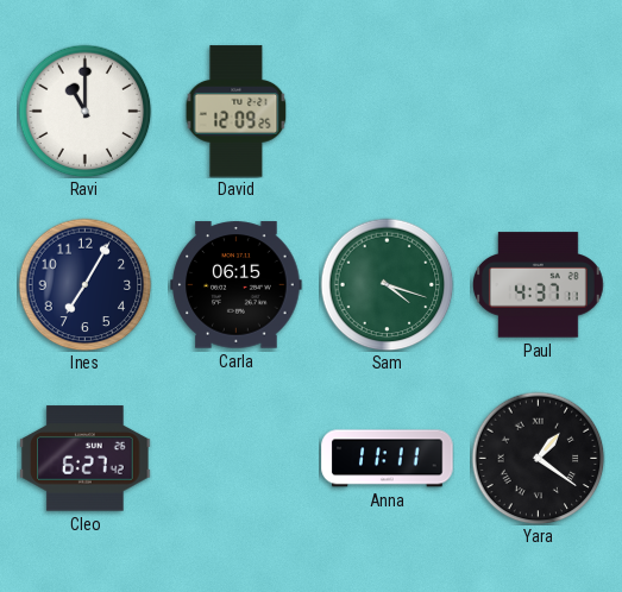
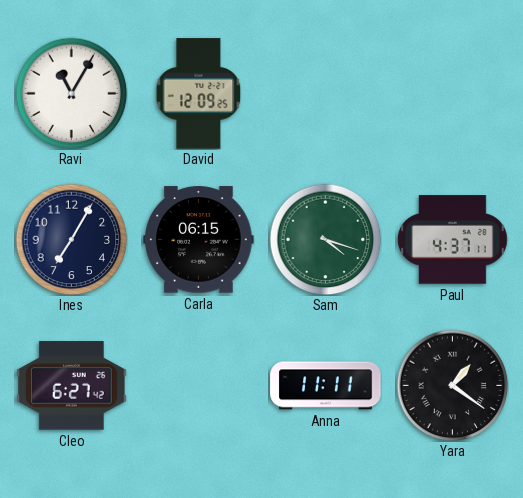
Ravi: 11:00 -> 11:05 (71, 93)
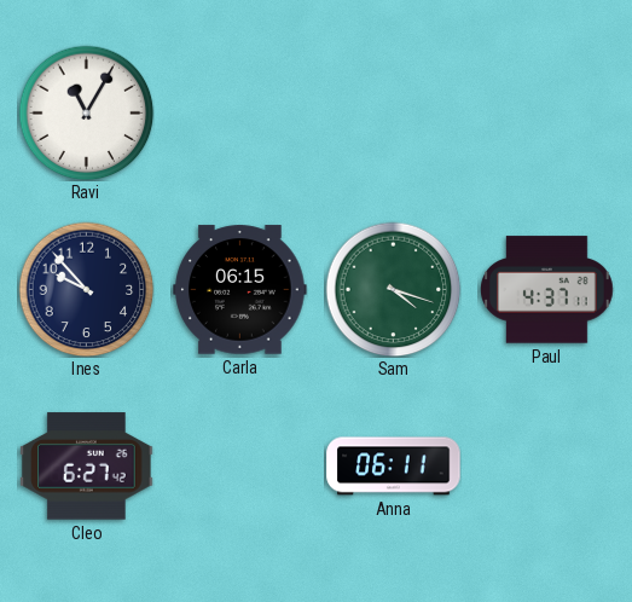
David: 12:09 -> none (199, 94)
Ines: 7:05 -> 9:53 (86, 289)
Anna: 11:11 -> 06:11 (394, 467)
Yara: 1:21 -> none (452, 385)
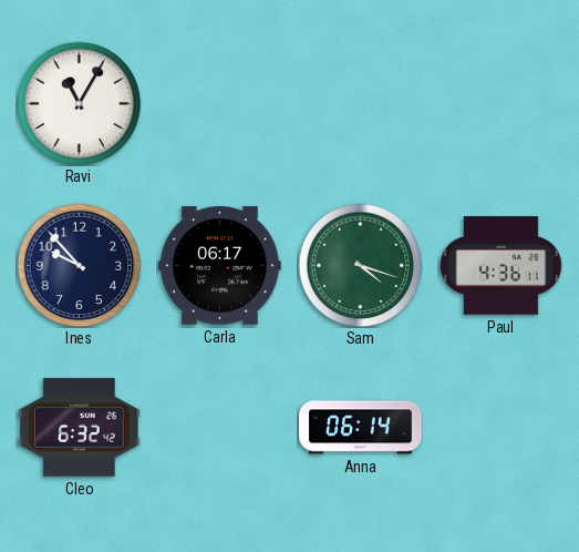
Carla: 06:15 -> 06:17 (220, 266)
Paul: 4:37 -> 4:36 (502, 266)
Cleo: 6:27 -> 6:32 (80, 428)
Anna: 06:11 -> 06:14 (361, 428)
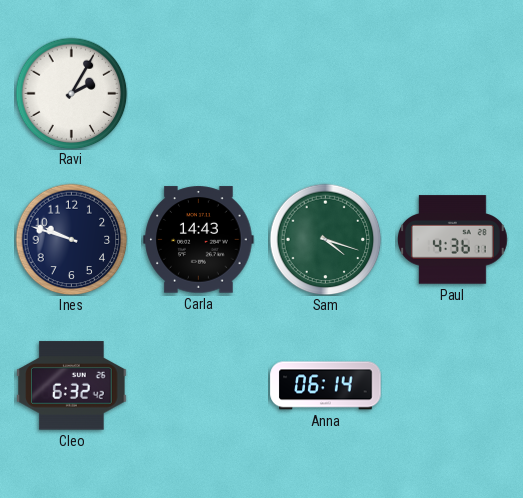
Ravi: 11:05 -> 2:05 (71, 93)
Ines: 9:53 -> 9:48 (71, 239)
Carla: 06:17 -> 14:43 (199, 240)
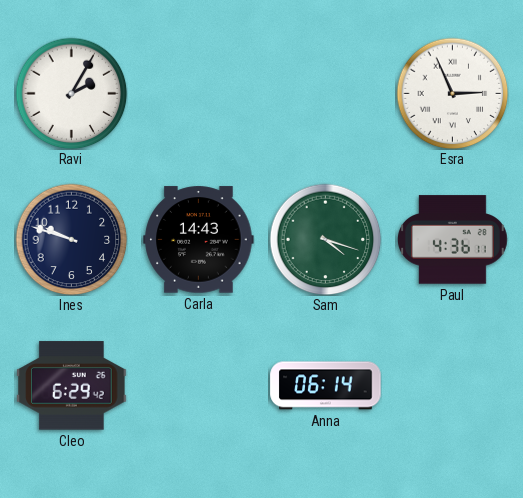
Esra: none -> 2:56 (452, 93)
Cleo: 6:32 -> 6:29 (72, 386)
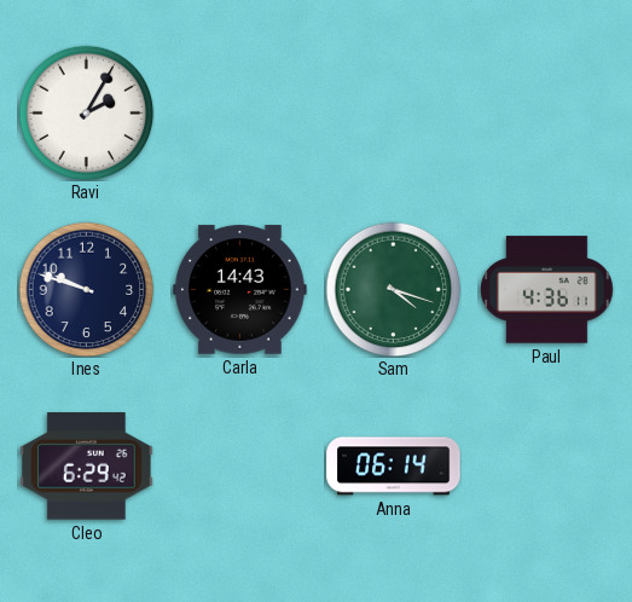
Esra: 2:56 -> none (452, 93)
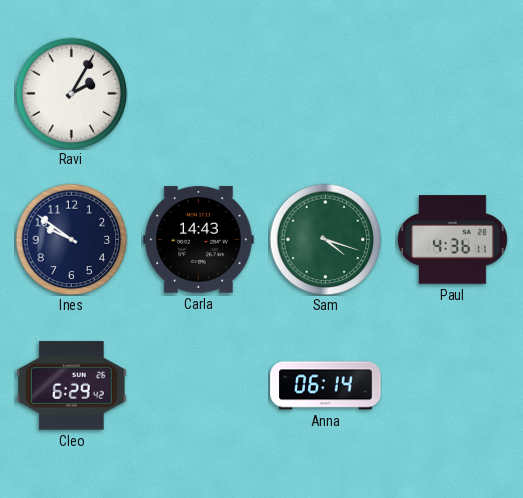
Ines: 9:48 -> 9:51 (71, 239)
